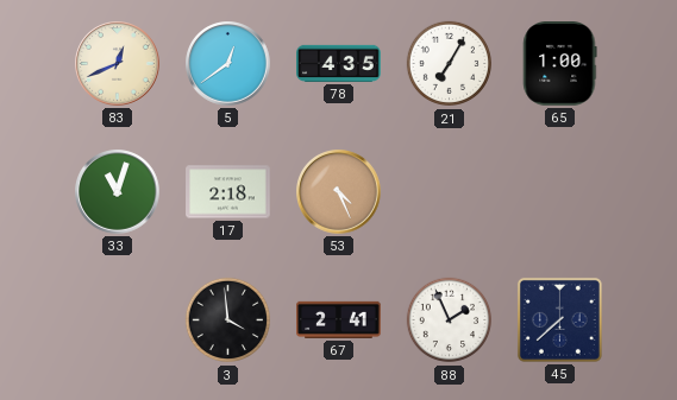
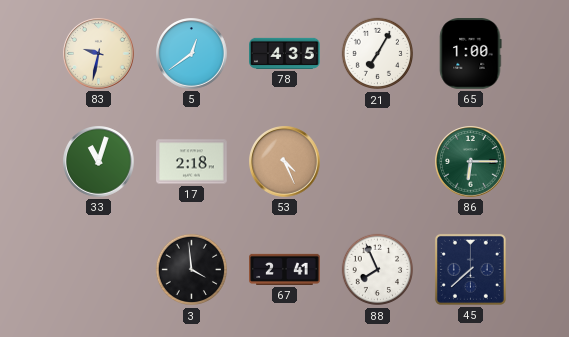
83: 12:41 -> 9:32 (99, 54)
86: none -> 6:15 (471, 162)
88: 1:56 -> 7:56 (378, 270)
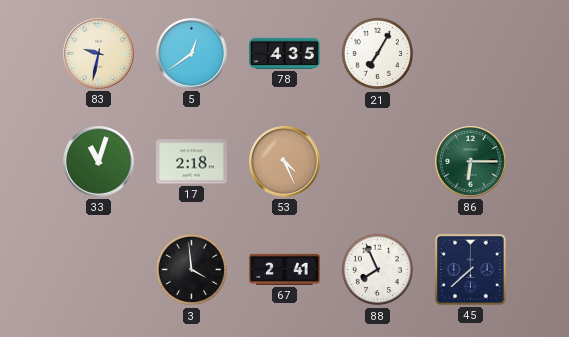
65: 1:00 -> none (471, 54)
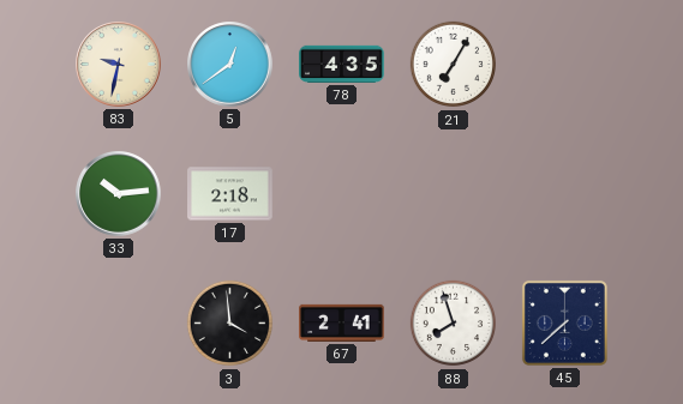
33: 11:03 -> 10:14 (119, 194)
53: 4:26 -> none (285, 162)
86: 6:15 -> none (471, 162)
88: 7:56 -> 7:57 (454, 324)
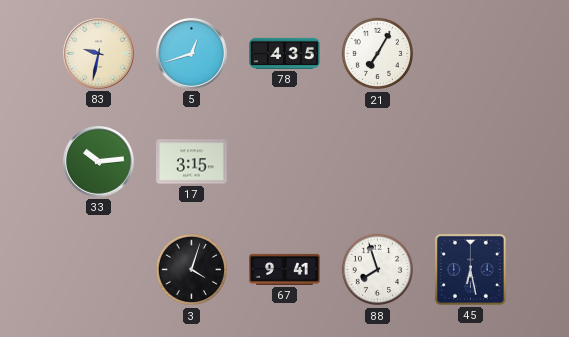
5: 12:39 -> 12:42 (192, 54)
17: 2:18 -> 3:15 (192, 162)
3: 3:59 -> 4:03 (192, 270)
67: 2:41 -> 9:41 (285, 269)
45: 7:38 -> 6:28 (470, 269)
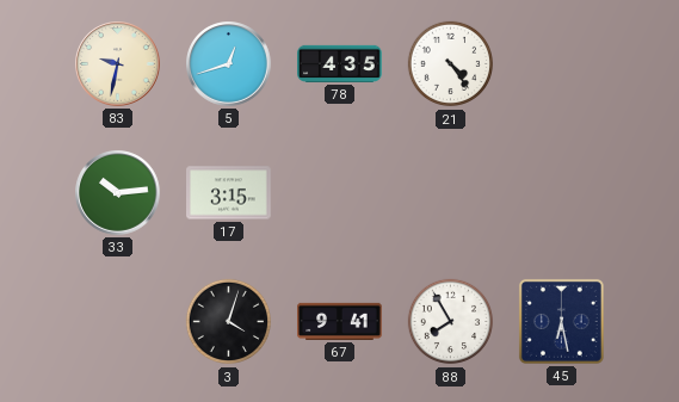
21: 7:05 -> 4:24 (451, 64)
88: 7:57 -> 7:55 (451, 322)
